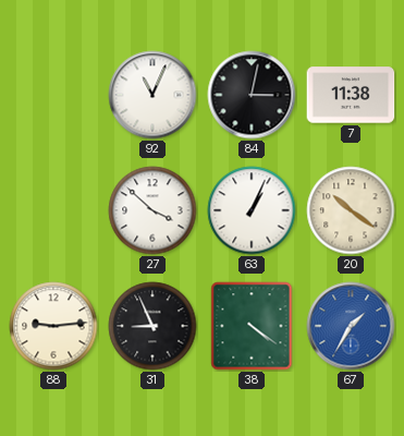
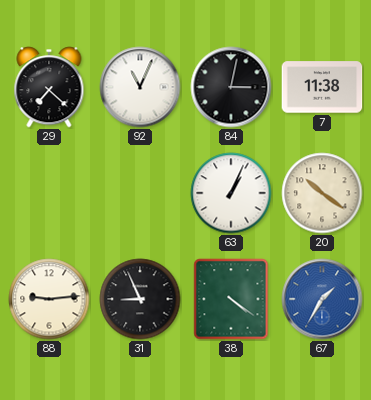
29: none -> 7:22 (49, 87)
27: 3:52 -> none (152, 210)
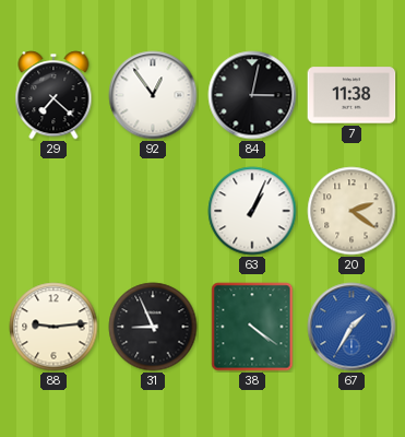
92: 11:04 -> 12:54 (153, 95)
20: 10:21 -> 2:21 (352, 211)
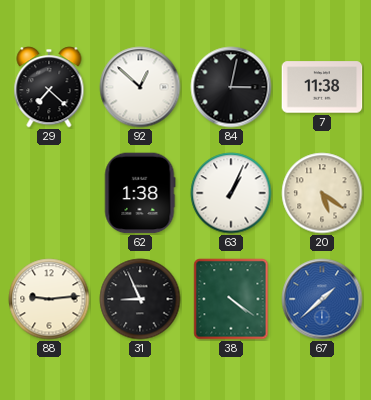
92: 12:54 -> 12:52 (140, 87)
62: none -> 1:38 (140, 193)
20: 2:21 -> 5:21 (322, 193)
67: 1:35 -> 1:38 (322, 299)
